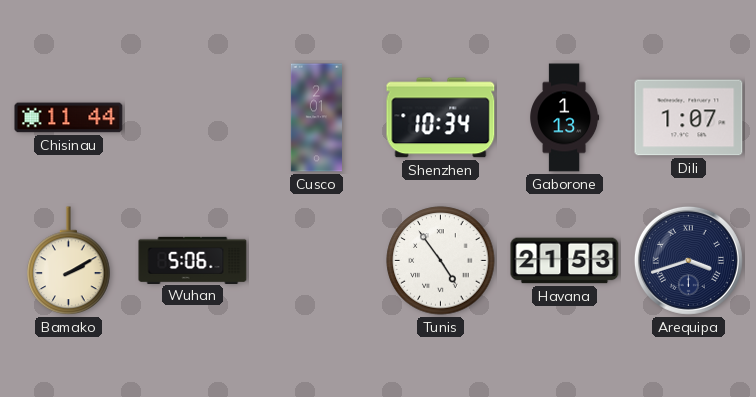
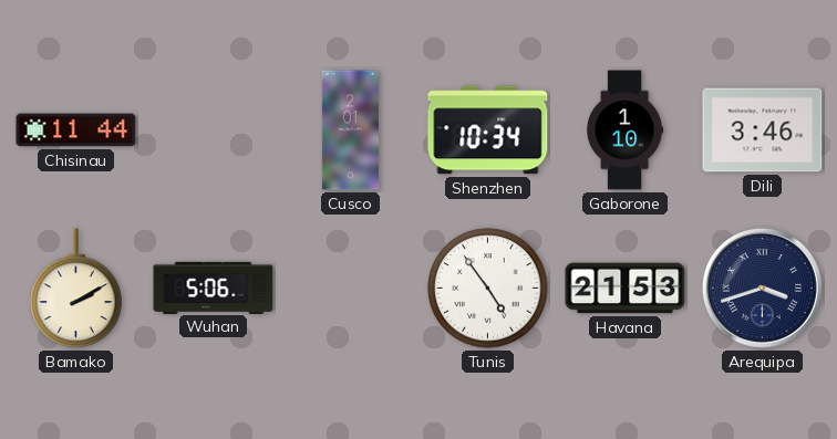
Gaborone: 1:13 -> 1:10 (626, 130)
Dili: 1:07 -> 3:46 (763, 130)
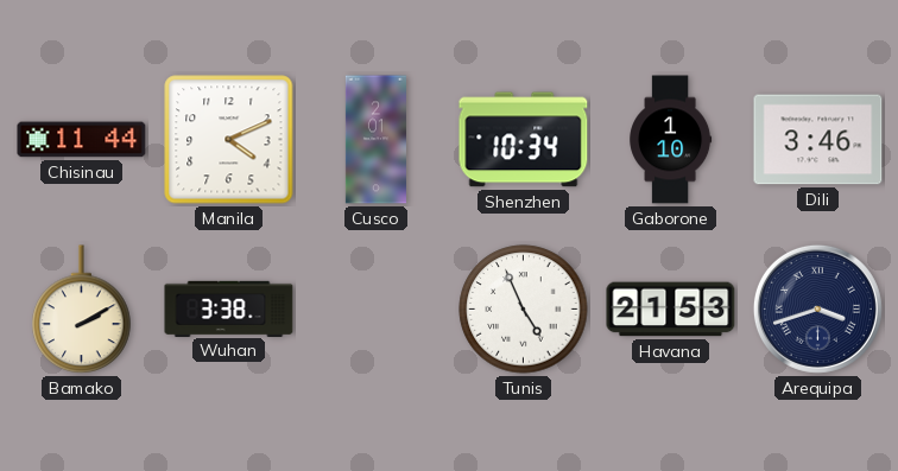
Manila: none -> 4:11 (229, 140)
Wuhan: 5:06 -> 3:38 (229, 308)
Tunis: 4:54 -> 4:56 (524, 310)
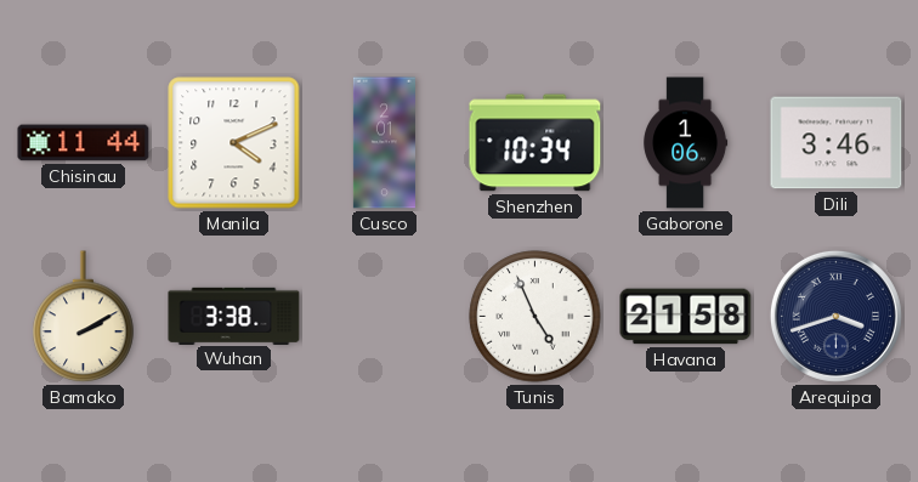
Gaborone: 1:10 -> 1:06 (686, 143)
Havana: 21:53 -> 21:58 (686, 317)
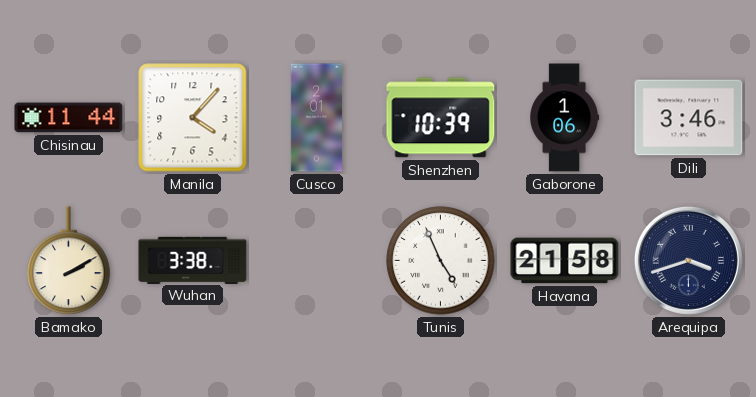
Manila: 4:11 -> 4:07 (193, 118)
Shenzhen: 10:34 -> 10:39 (441, 118)
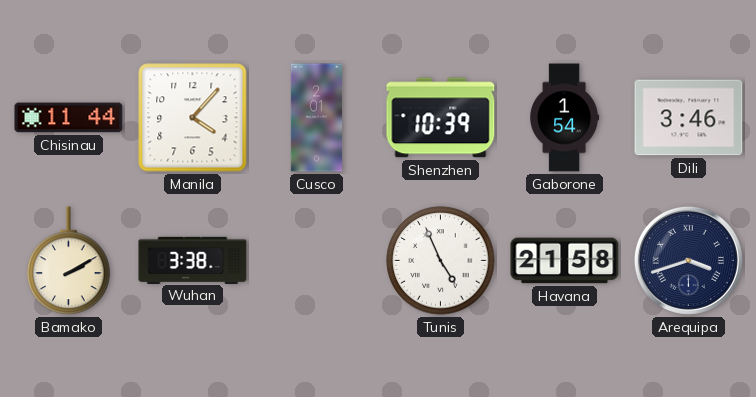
Gaborone: 1:06 -> 1:54 (565, 118)
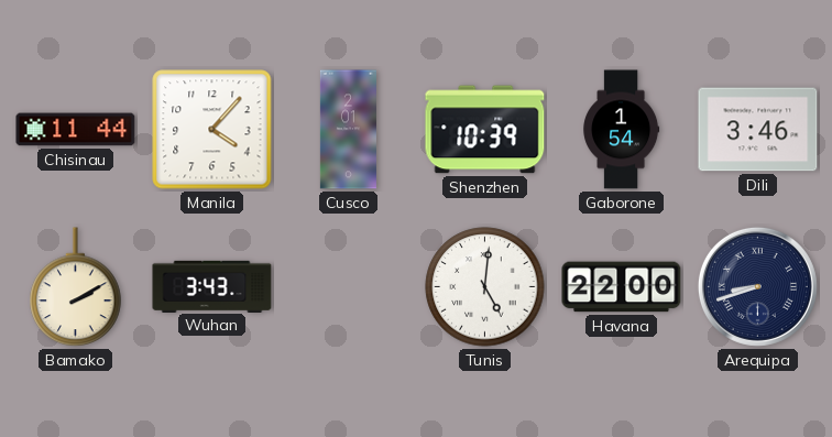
Wuhan: 3:38 -> 3:43 (212, 286)
Tunis: 4:56 -> 5:01 (485, 287)
Havana: 21:58 -> 22:00 (622, 287)
Arequipa: 3:42 -> 8:42 (757, 286)
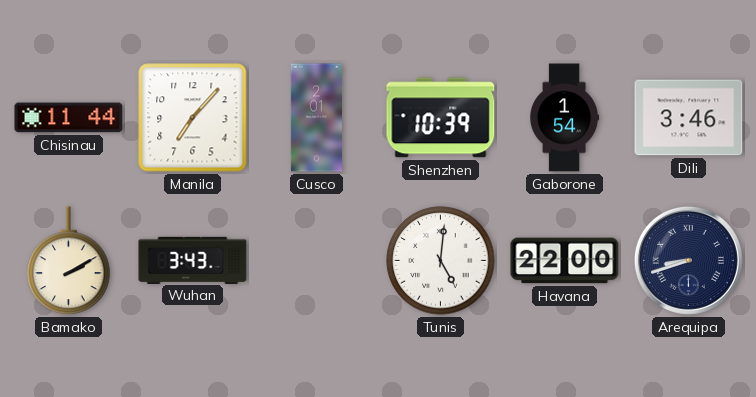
Manila: 4:07 -> 7:07 (193, 118)
